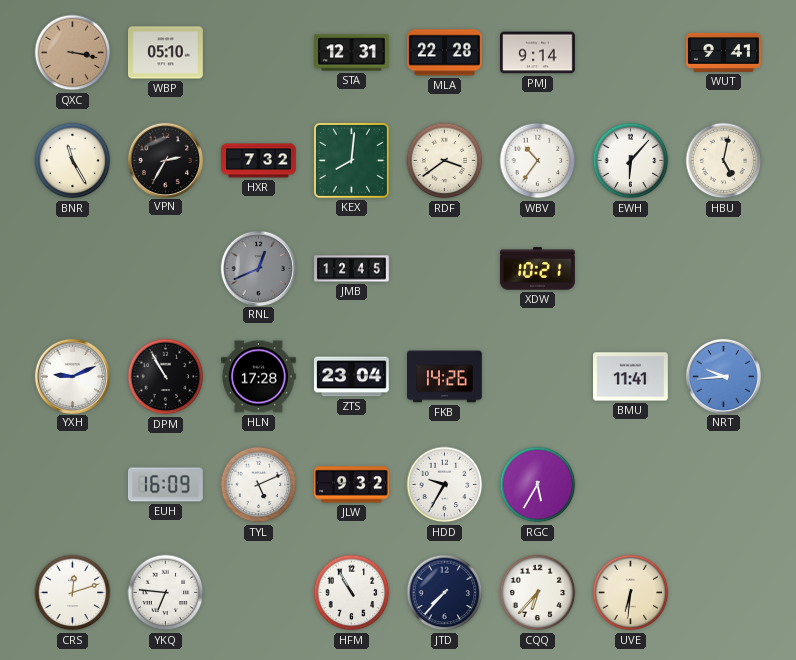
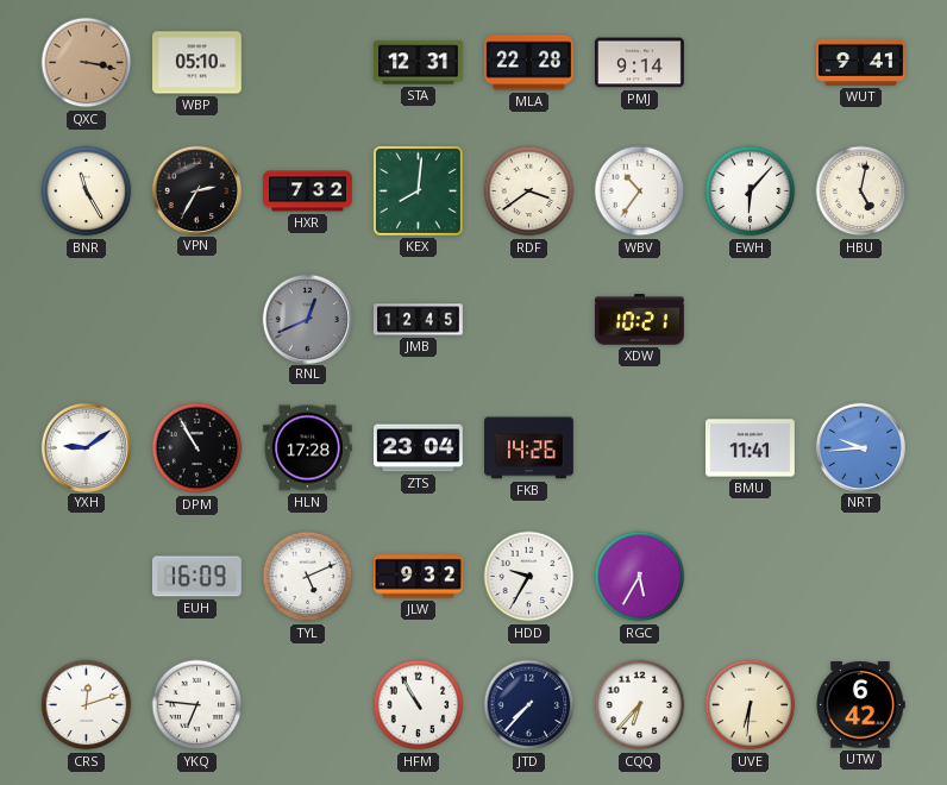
YXH: 9:11 -> 9:09 (86, 447)
UTW: none -> 6:42 (860, 705)
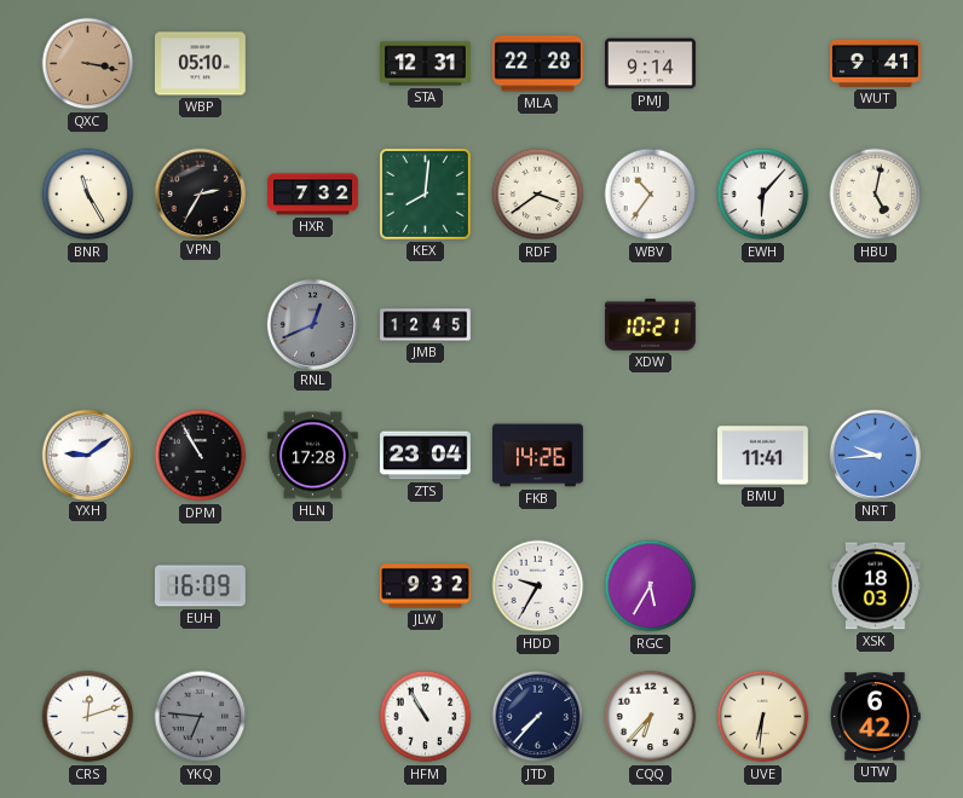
TYL: 5:11 -> none (308, 577)
XSK: none -> 18:03 (876, 586)
YKQ dial: white -> grey (201, 717)
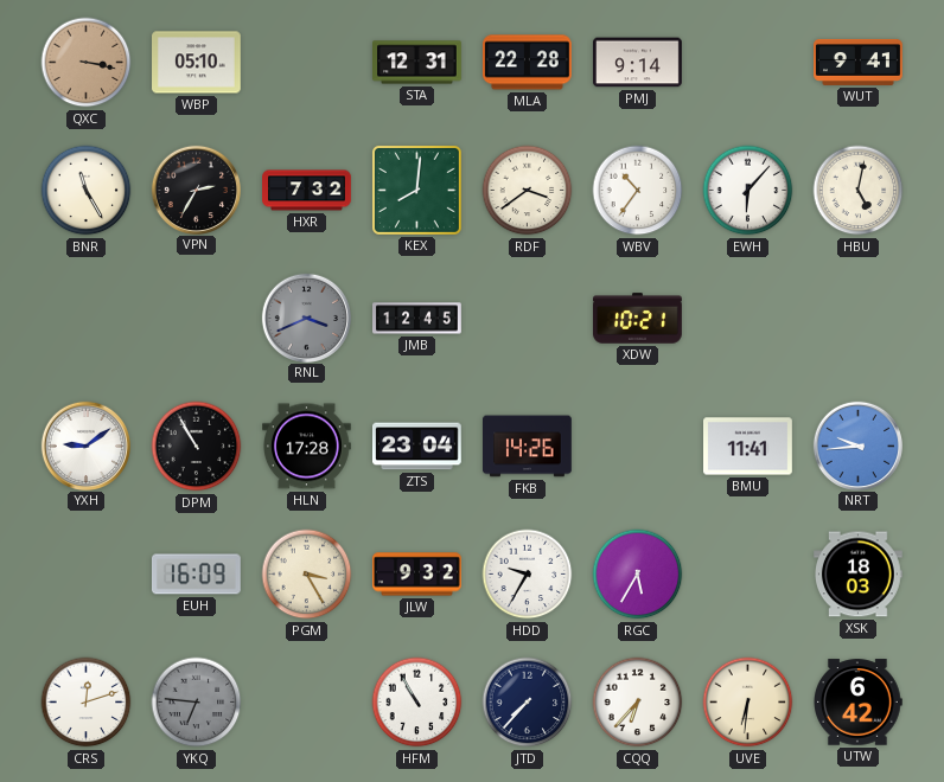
RNL: 12:41 -> 3:41 (306, 318)
PGM: none -> 3:25 (307, 575)
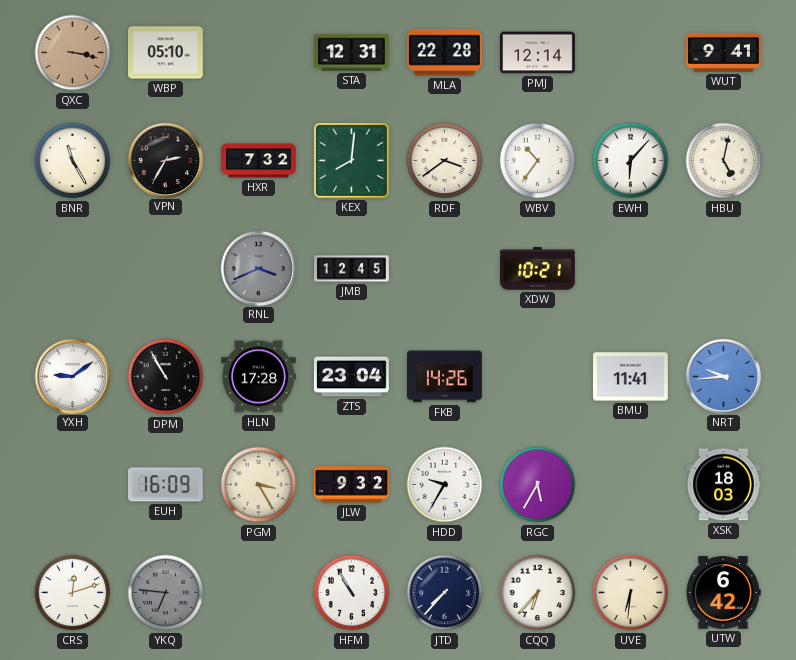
PMJ: 9:14 -> 12:14 (538, 53)
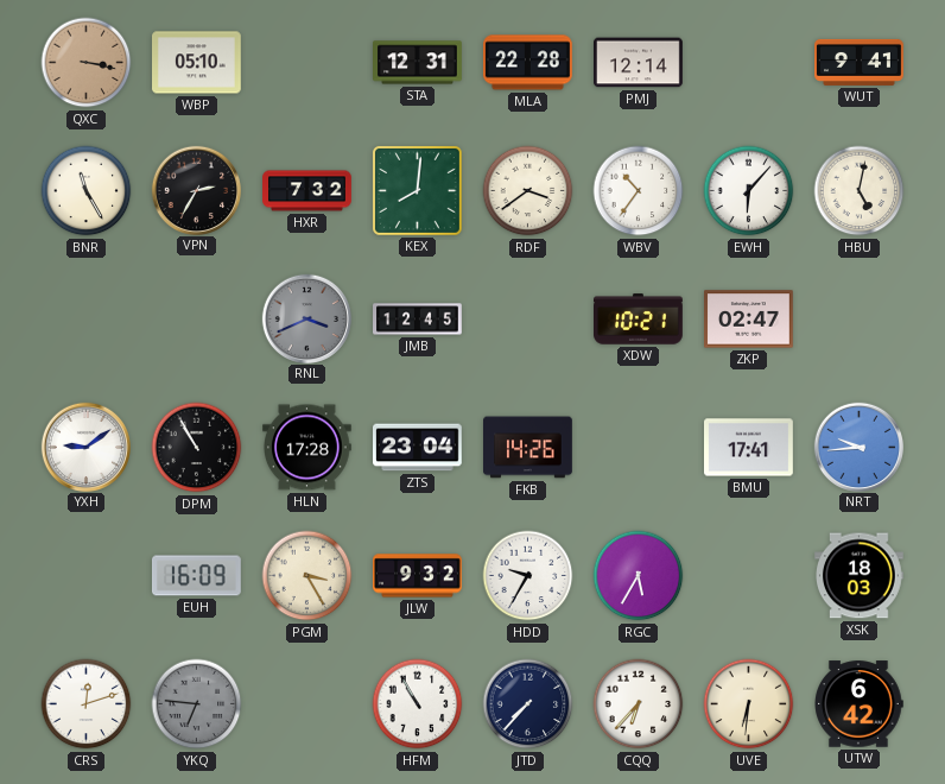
ZKP: none -> 02:47 (749, 320)
BMU: 11:41 -> 17:41 (749, 448)
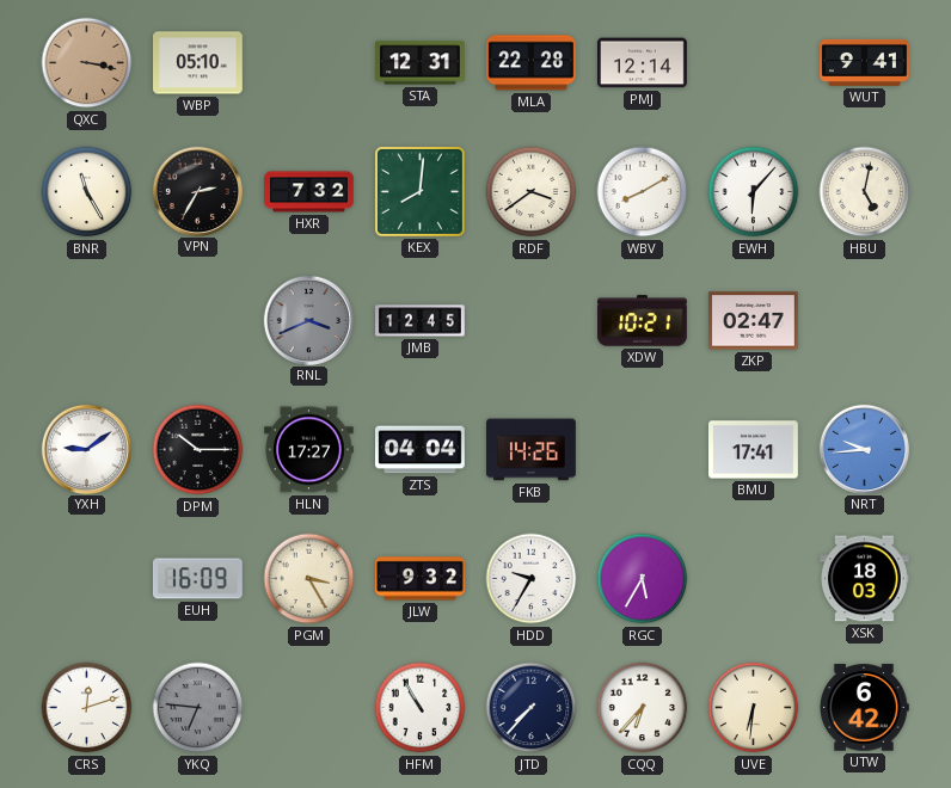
WBV: 10:36 -> 8:10 (643, 192)
DPM: 10:55 -> 10:15 (198, 450)
HLN: 17:28 -> 17:27 (309, 450)
ZTS: 23:04 -> 04:04 (421, 450)
